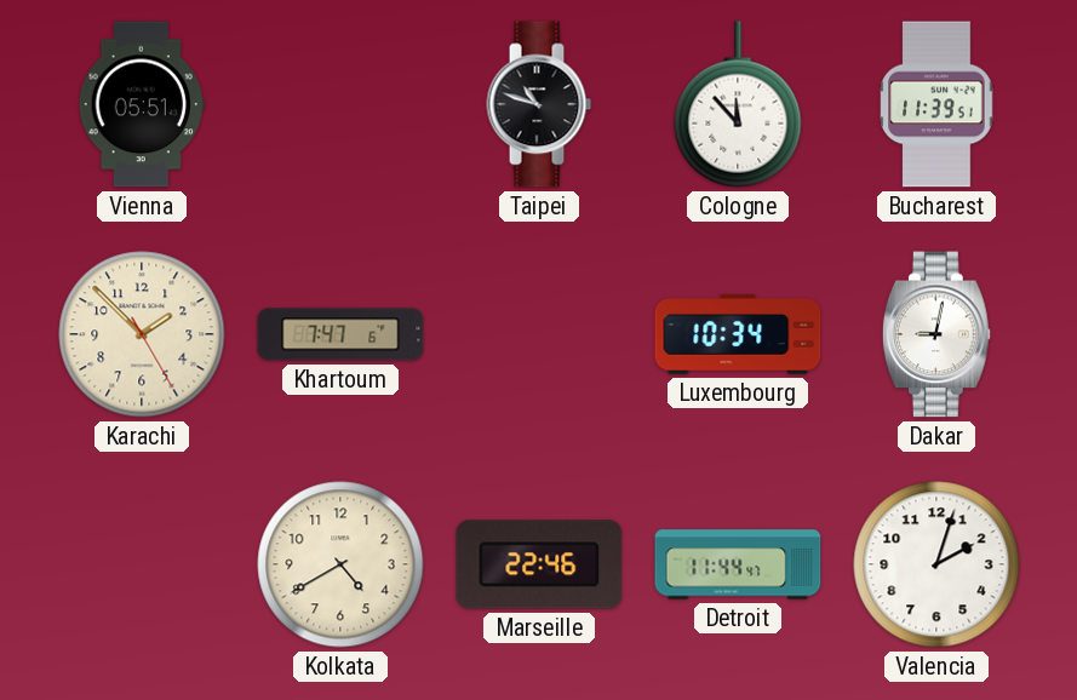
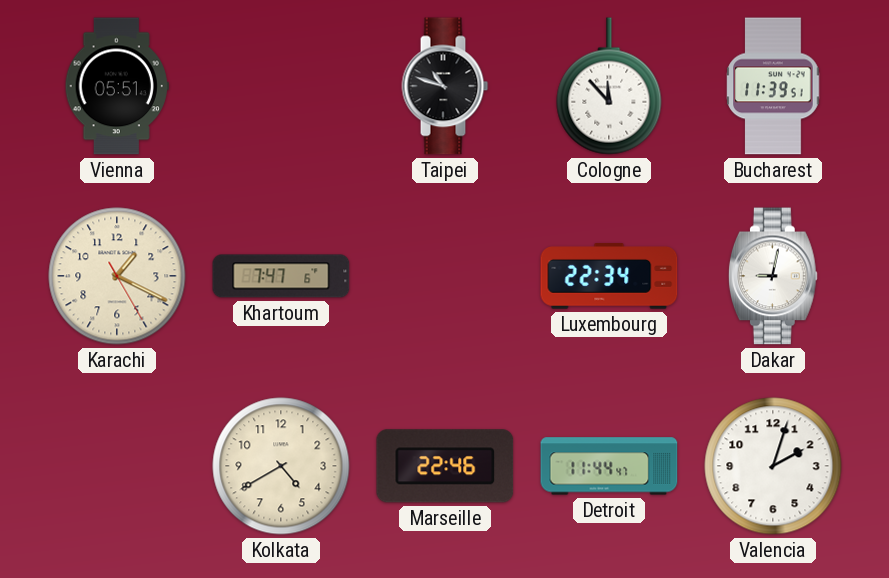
Karachi: 1:52 -> 1:19 (117, 276)
Luxembourg: 10:34 -> 22:34 (609, 276)
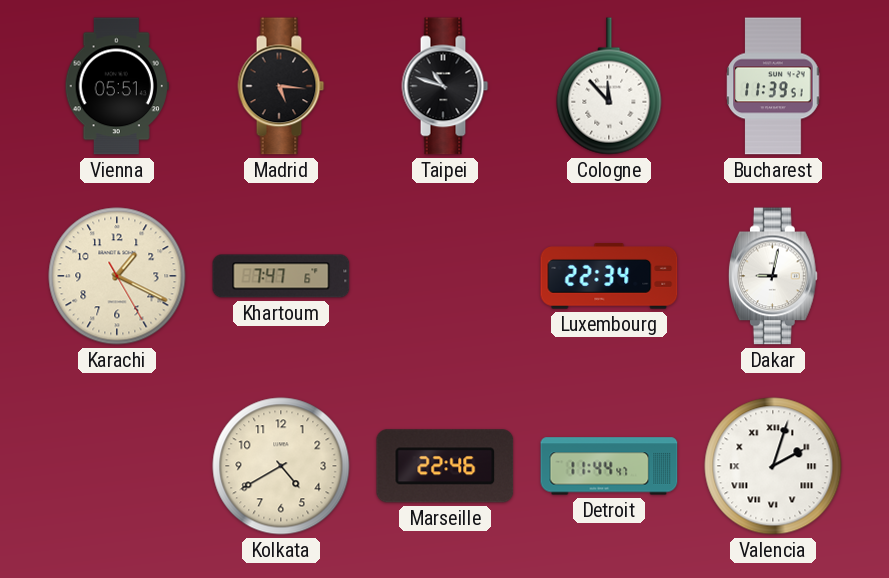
Madrid: none -> 5:16 (281, 86)
Valencia numerals: Arabic -> Roman (773, 466)
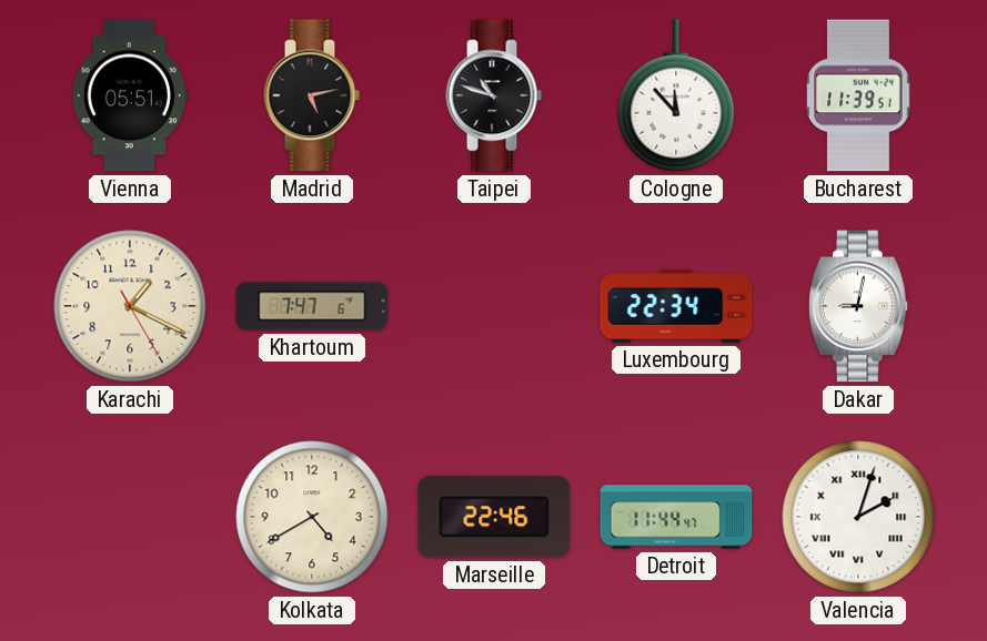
Madrid: 5:16 -> 5:13 (312, 95)
